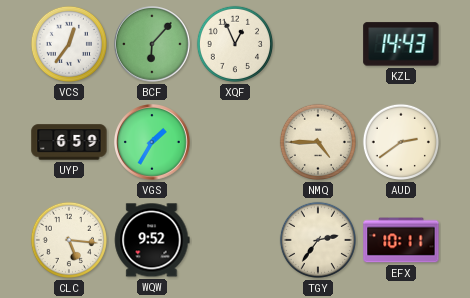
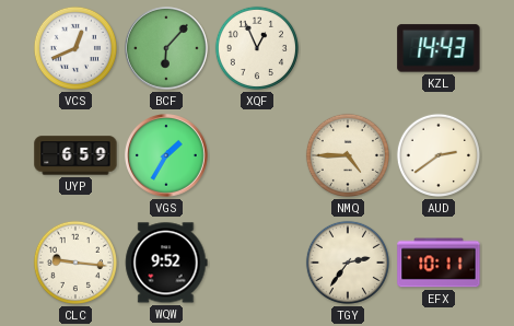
VCS: 12:36 -> 12:41 (75, 48)
CLC: 5:16 -> 9:16 (75, 263)
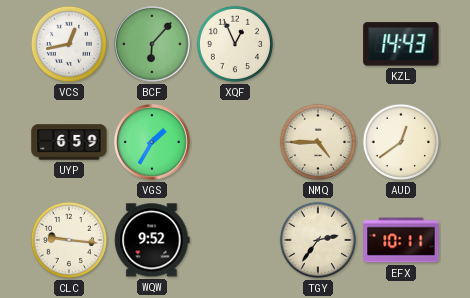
VCS: 12:41 -> 12:43 (69, 44)
AUD: 2:39 -> 12:39 (401, 142)
